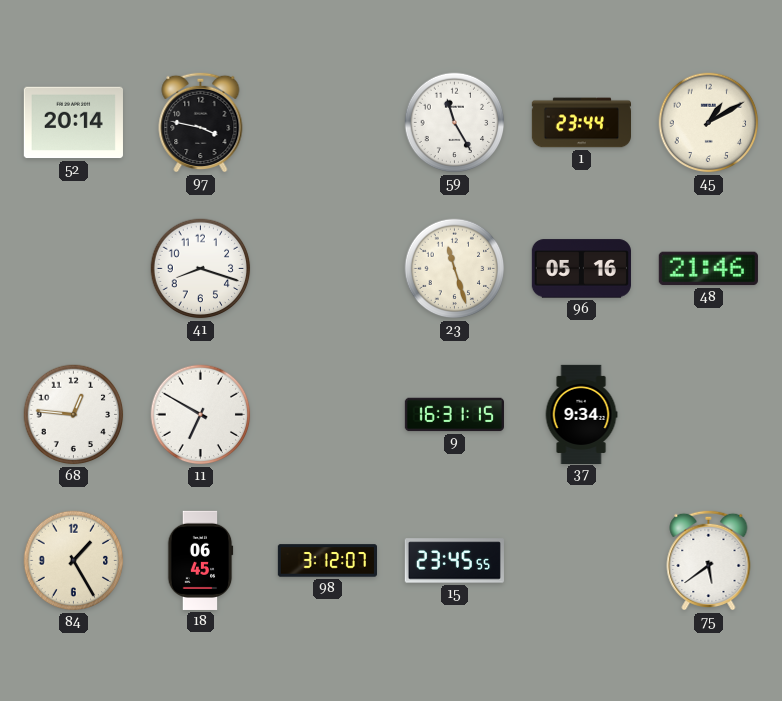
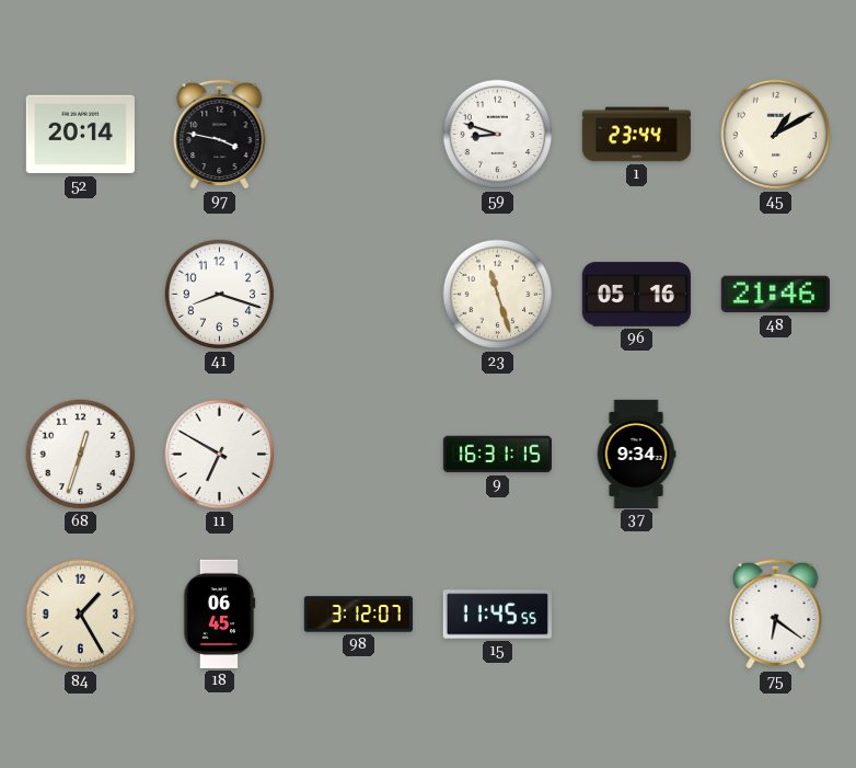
59: 11:25 -> 8:48 (498, 135)
68: 12:46 -> 12:33 (81, 455)
15: 23:45 -> 11:45 (497, 615)
75: 5:39 -> 6:21 (776, 614)
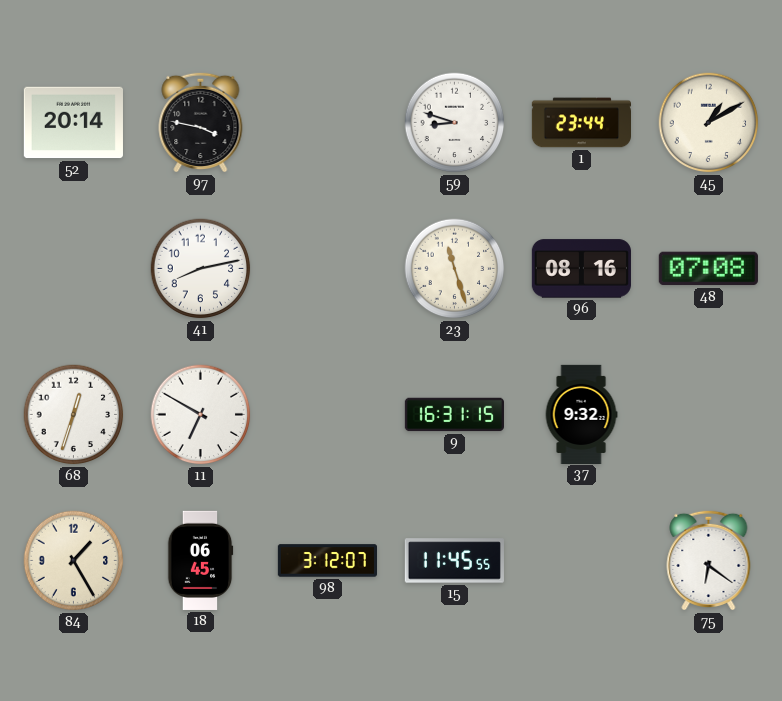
41: 8:18 -> 8:13 (201, 269)
96: 05:16 -> 08:16 (581, 269)
48: 21:46 -> 07:08 (708, 269)
37: 9:34 -> 9:32 (581, 414)
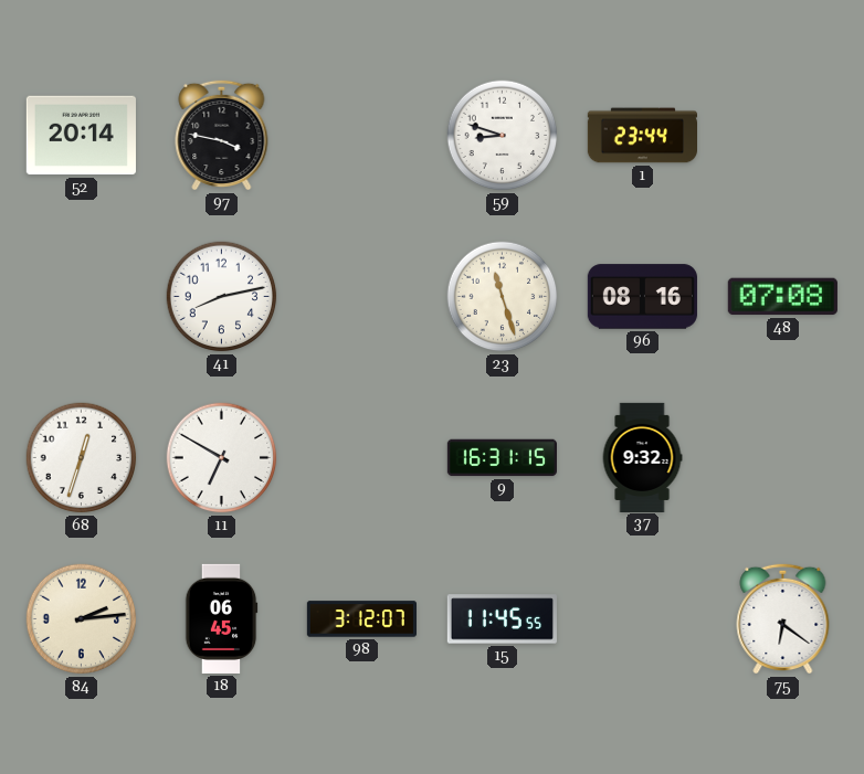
45: 1:10 -> none (709, 123)
84: 1:25 -> 2:14 (82, 619)
